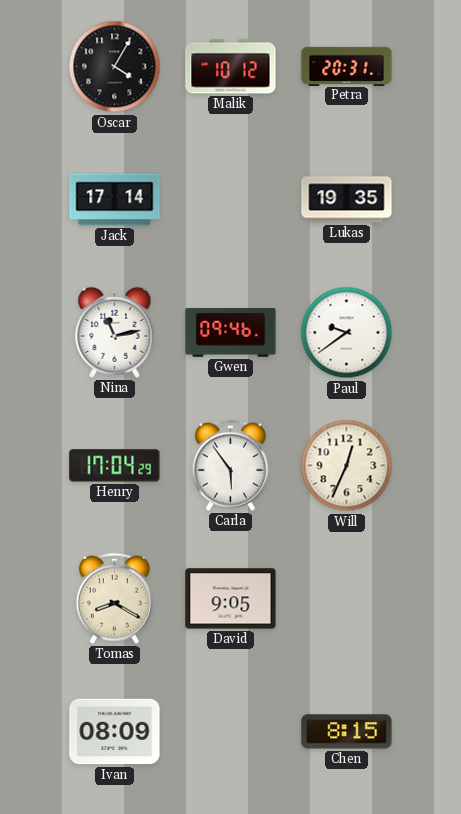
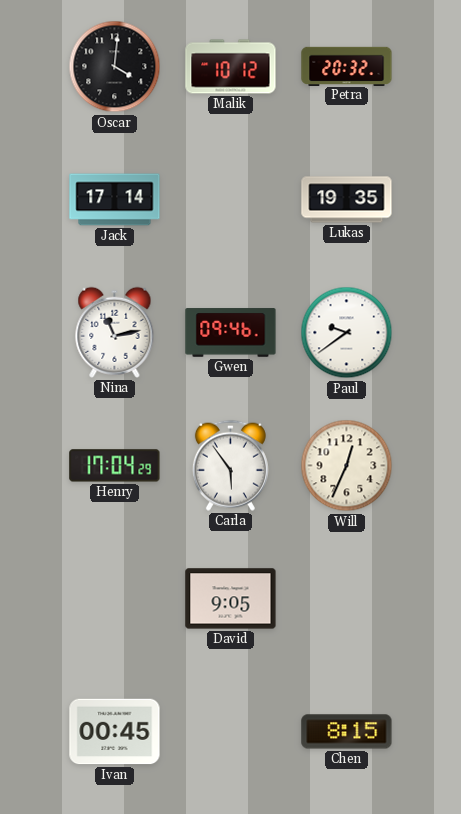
Oscar: 4:05 -> 4:01 (115, 67)
Petra: 20:31 -> 20:32 (347, 66)
Tomas: 8:20 -> none (114, 598)
Ivan: 08:09 -> 00:45 (115, 732)
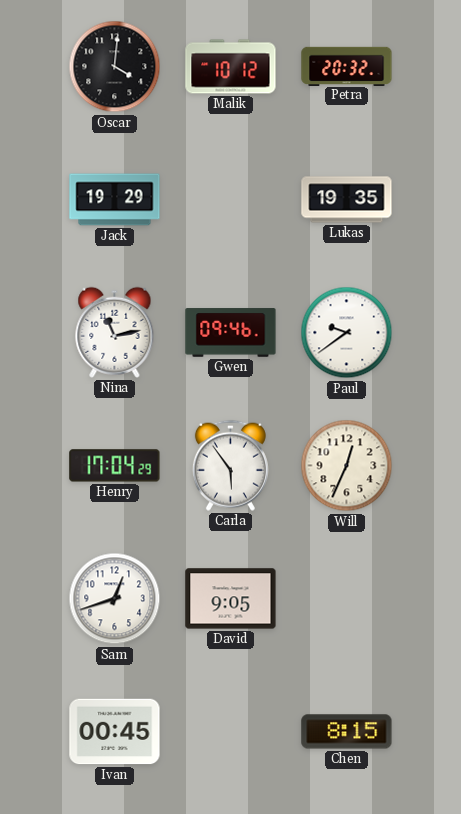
Jack: 17:14 -> 19:29 (115, 200)
Sam: none -> 12:42 (115, 599)
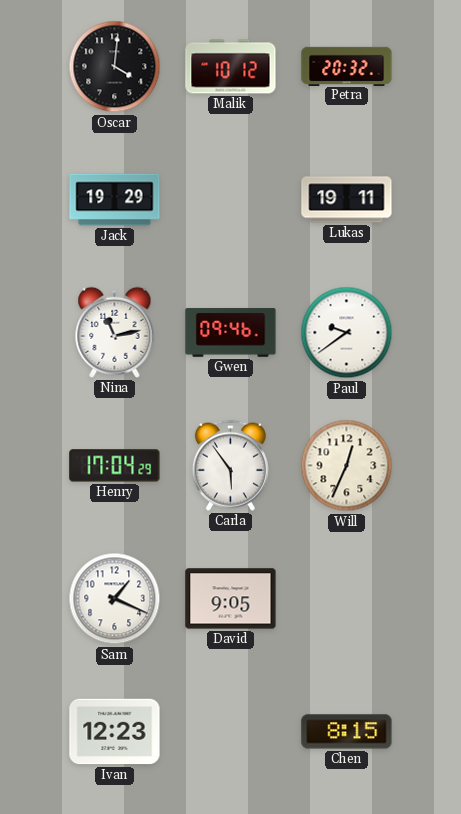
Lukas: 19:35 -> 19:11 (347, 200)
Sam: 12:42 -> 1:19 (115, 599)
Ivan: 00:45 -> 12:23 (115, 732)
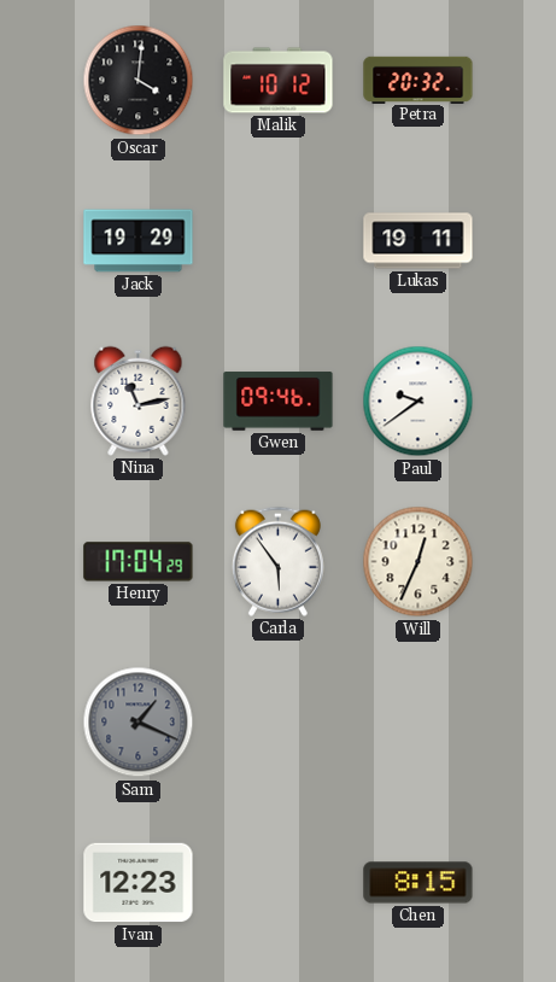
Sam dial: white -> grey (139, 723)
David: 9:05 -> none (231, 599)
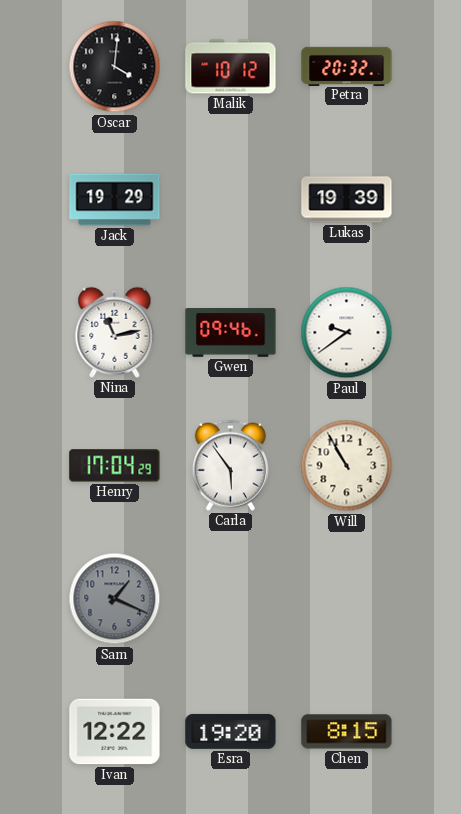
Lukas: 19:11 -> 19:39 (347, 200)
Will: 12:34 -> 10:55 (347, 466)
Ivan: 12:23 -> 12:22 (115, 732)
Esra: none -> 19:20 (231, 731)
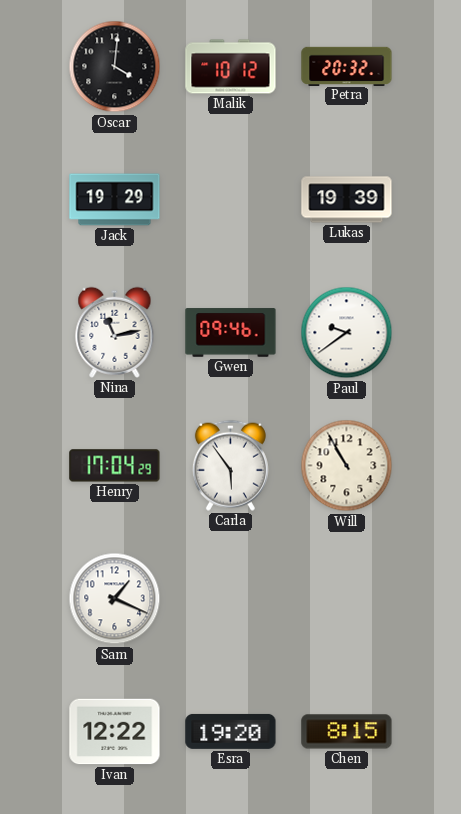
Sam dial: grey -> white (115, 599)
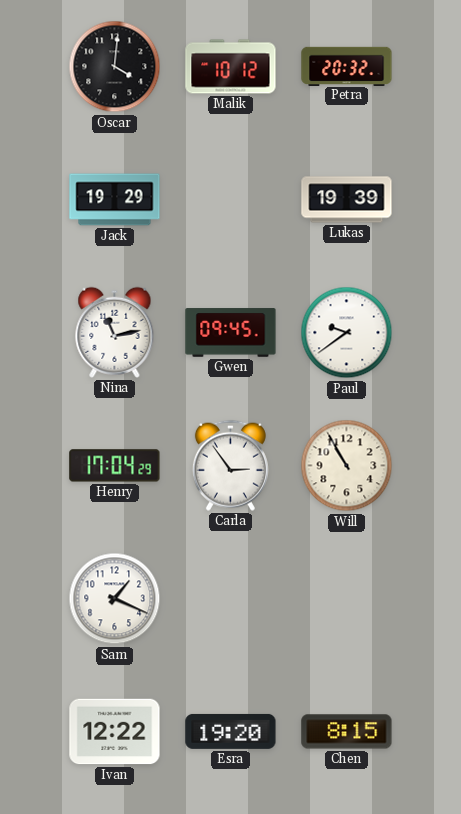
Gwen: 09:46 -> 09:45 (231, 333)
Carla: 5:54 -> 2:54 (230, 465)
